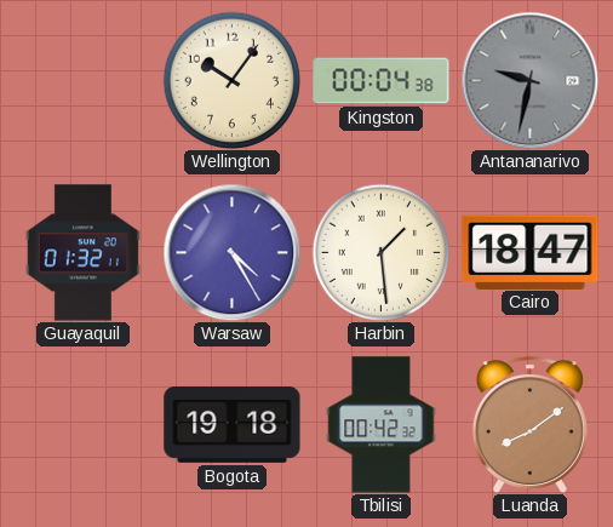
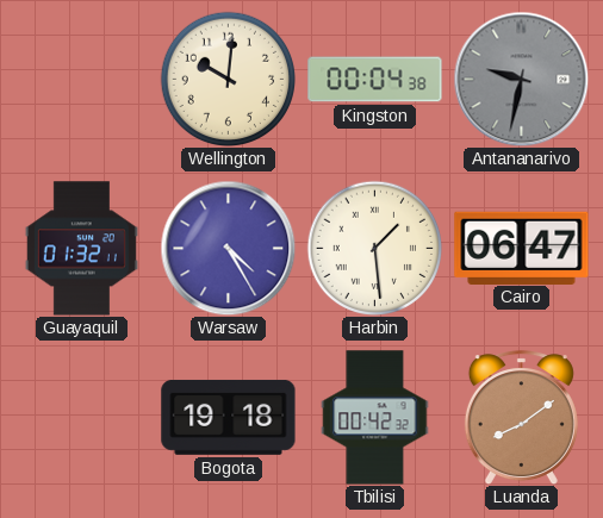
Wellington: 10:06 -> 10:01 (228, 79)
Cairo: 18:47 -> 06:47 (522, 248)
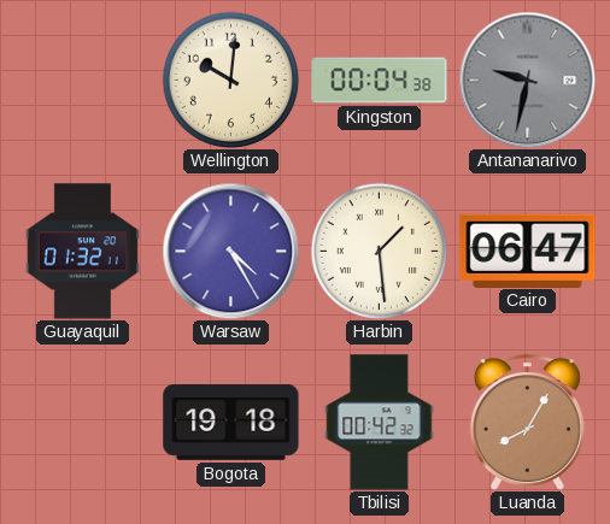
Luanda: 8:09 -> 8:05 (527, 423)
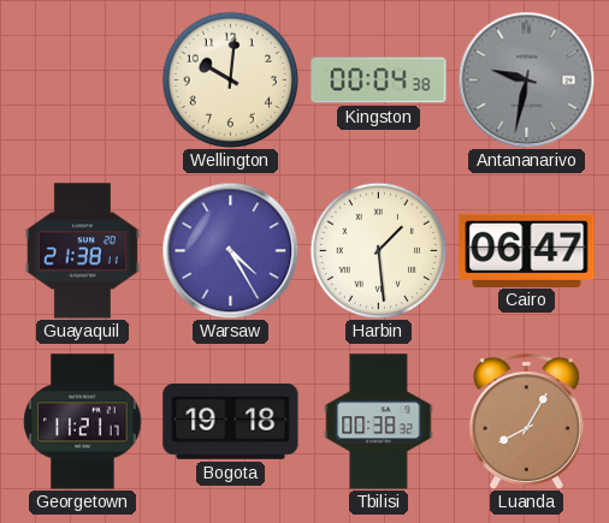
Guayaquil: 01:32 -> 21:38 (82, 251)
Georgetown: none -> 11:21 (83, 422)
Tbilisi: 00:42 -> 00:38 (379, 422)
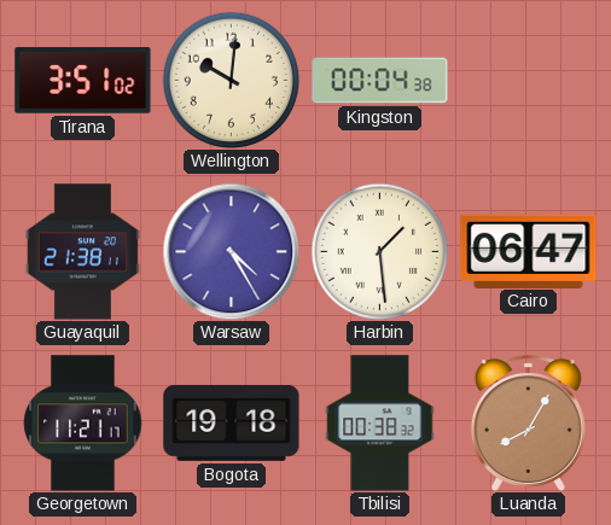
Tirana: none -> 3:51 (83, 81)
Antananarivo: 9:32 -> none (526, 79)
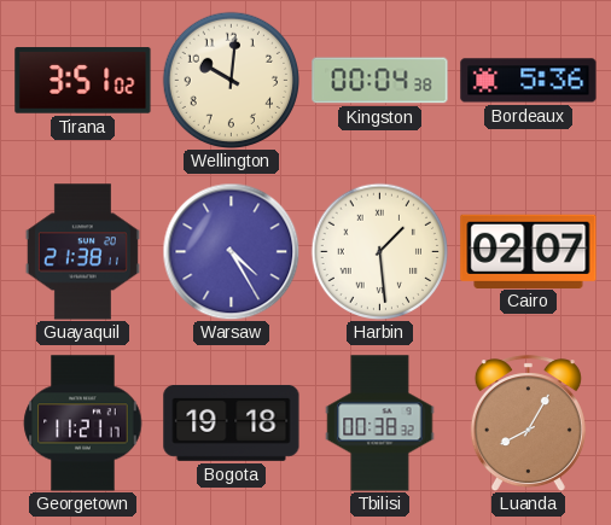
Bordeaux: none -> 5:36 (529, 81)
Cairo: 06:47 -> 02:07 (529, 251)
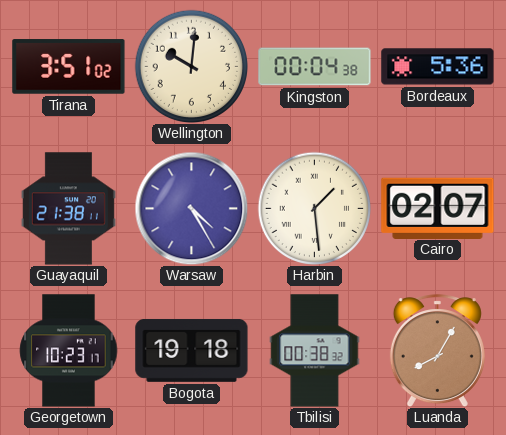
Georgetown: 11:21 -> 10:23 (69, 351)
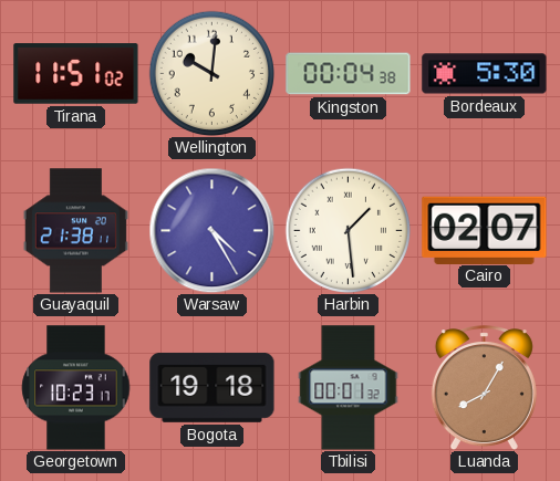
Tirana: 3:51 -> 11:51 (76, 74)
Bordeaux: 5:36 -> 5:30 (485, 74)
Tbilisi: 00:38 -> 00:01 (349, 388)
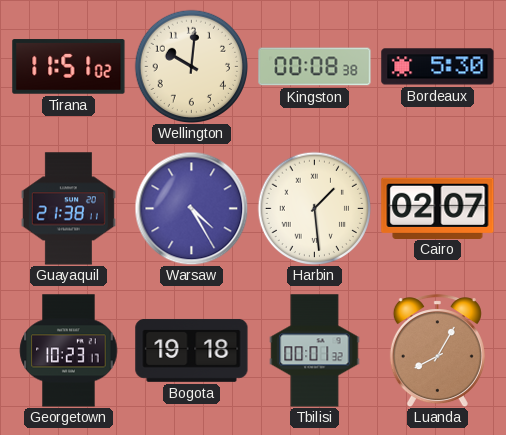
Kingston: 00:04 -> 00:08 (315, 67)
